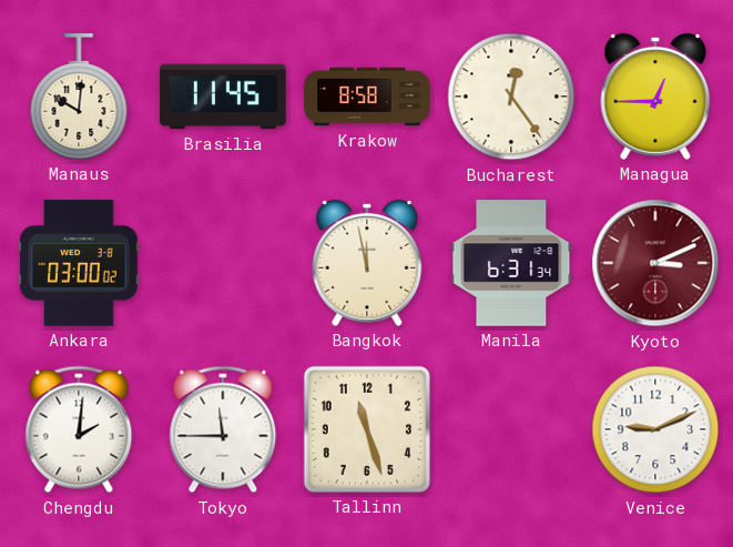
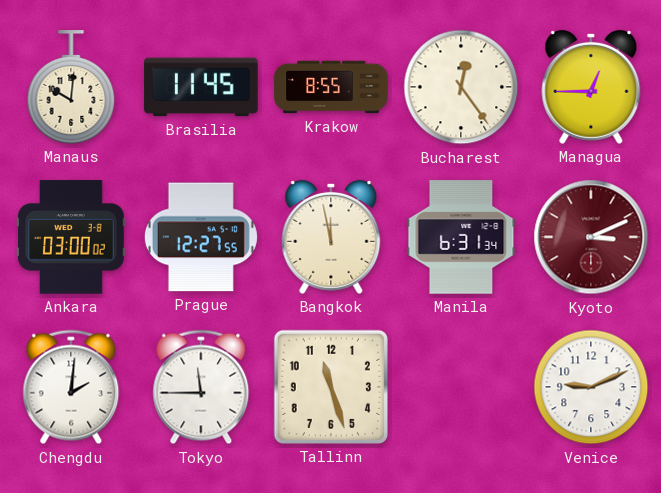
Krakow: 8:58 -> 8:55 (331, 87)
Prague: none -> 12:27 (201, 237)
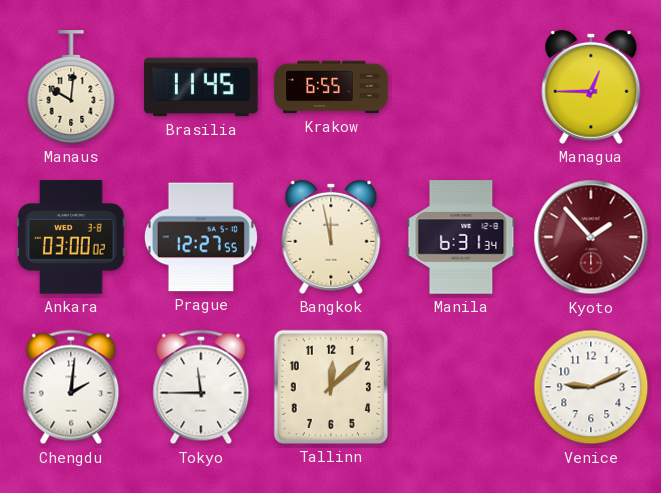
Krakow: 8:55 -> 6:55 (331, 87)
Bucharest: 12:24 -> none (461, 87)
Kyoto: 3:11 -> 1:53 (591, 237)
Tallinn: 11:27 -> 12:08 (331, 387)
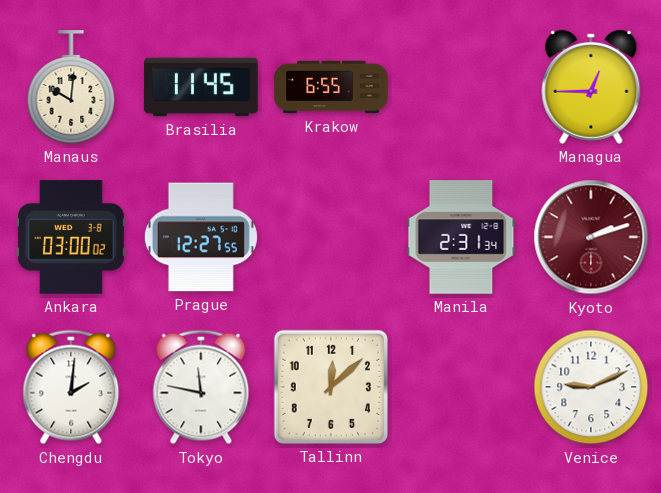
Bangkok: 11:58 -> none (331, 237)
Manila: 6:31 -> 2:31 (461, 237)
Kyoto: 1:53 -> 2:12 (591, 237)
Tokyo: 11:45 -> 11:47 (201, 387)
